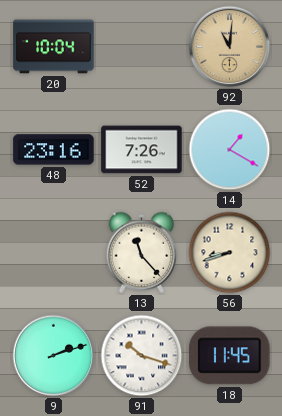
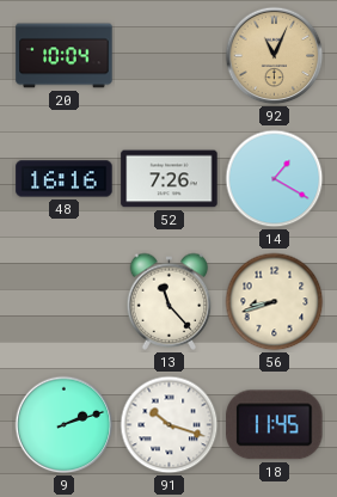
92: 11:01 -> 11:04 (275, 56)
48: 23:16 -> 16:16 (65, 179)
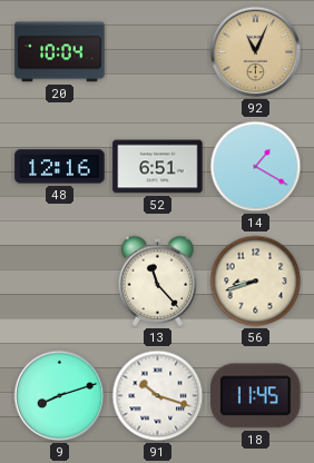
48: 16:16 -> 12:16 (60, 167)
52: 7:26 -> 6:51 (158, 167)
9: 2:12 -> 8:12 (60, 396)
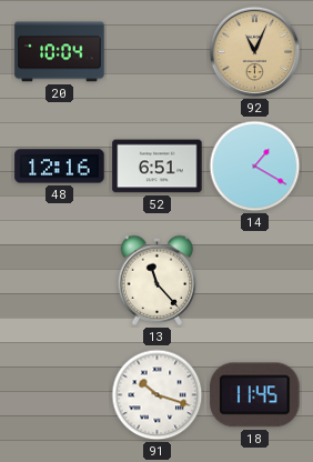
56: 8:42 -> none (256, 282)
9: 8:12 -> none (60, 396)
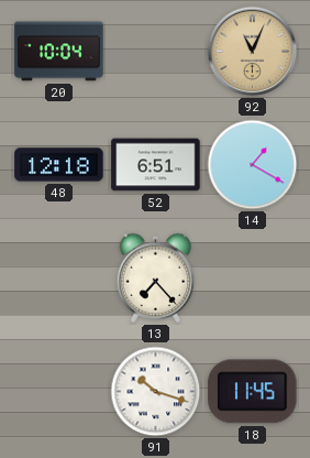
48: 12:16 -> 12:18 (59, 165)
13: 11:23 -> 7:23 (156, 277)
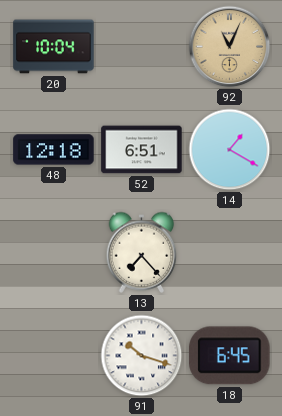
18: 11:45 -> 6:45 (230, 356)
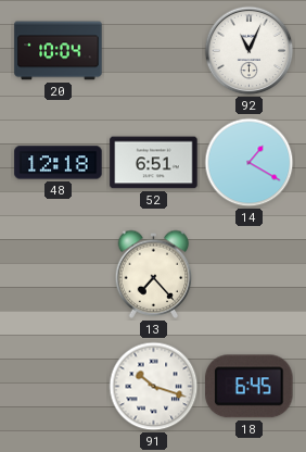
92 dial: champagne -> white (250, 51)
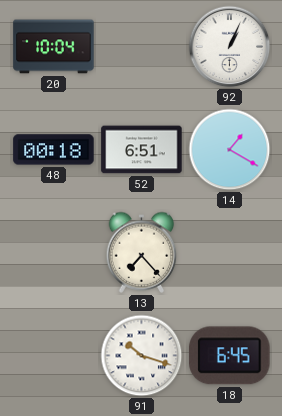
92: 11:04 -> 1:04 (230, 47)
48: 12:18 -> 00:18 (54, 150)
